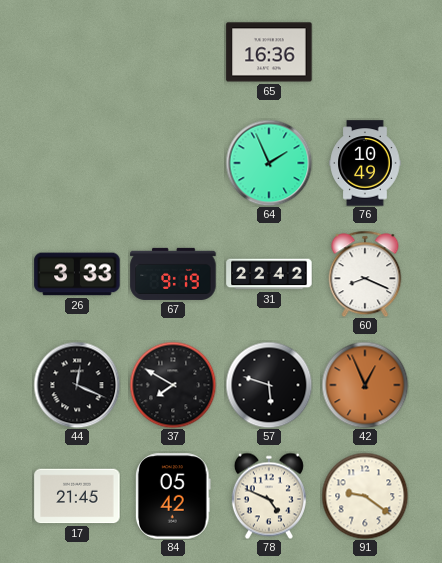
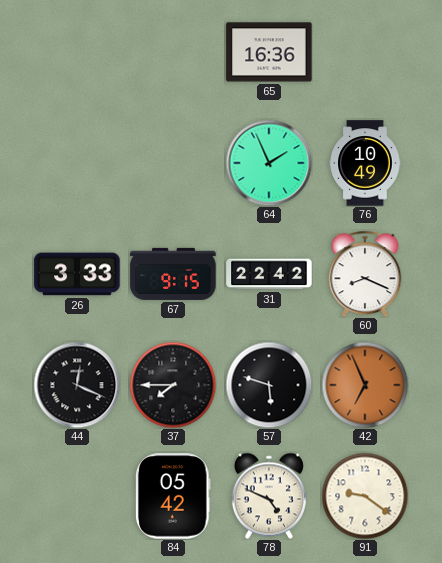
67: 9:19 -> 9:15 (173, 274)
37: 7:50 -> 7:45 (173, 385)
42: 12:56 -> 6:56 (365, 385)
17: 21:45 -> none (77, 496)
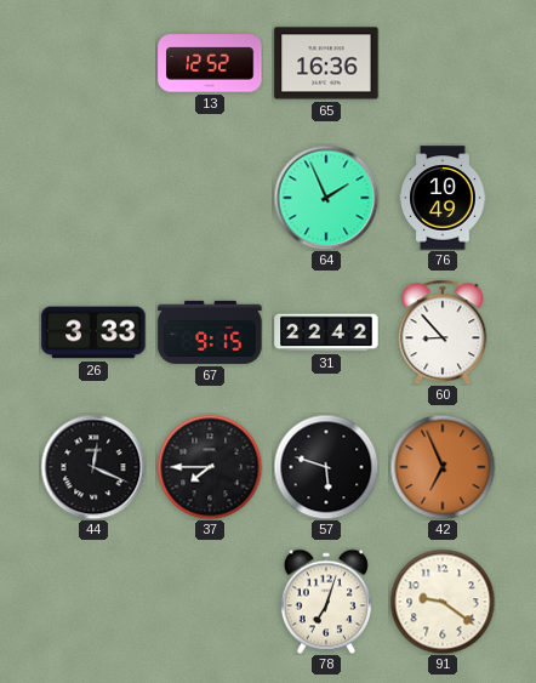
13: none -> 12:52 (210, 63)
60: 8:19 -> 8:53 (443, 332)
84: 05:42 -> none (173, 496)
78: 4:49 -> 7:03 (326, 602)
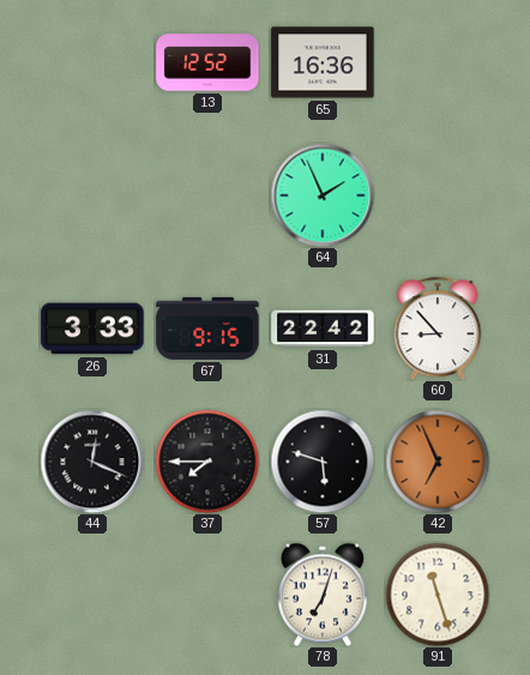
76: 10:49 -> none (443, 198)
91: 9:21 -> 11:27 (438, 595)
